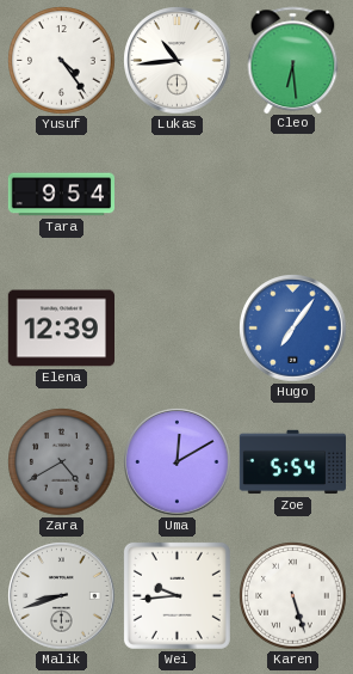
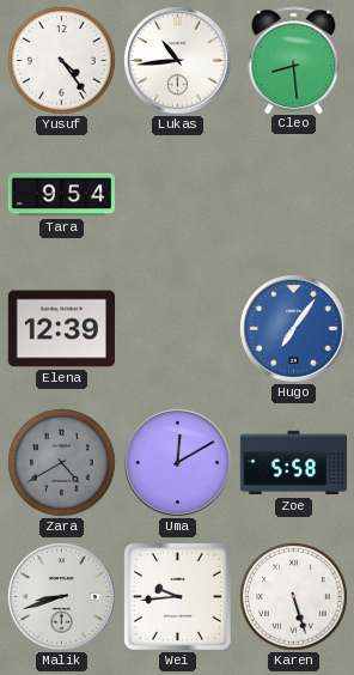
Cleo: 6:29 -> 8:29 (294, 60)
Zoe: 5:54 -> 5:58 (294, 463)
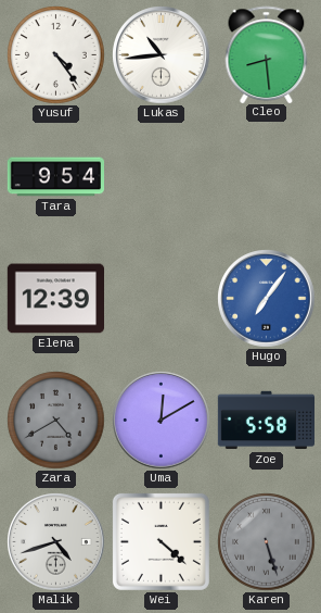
Malik: 8:42 -> 4:42 (56, 542)
Wei: 9:44 -> 4:22 (160, 541)
Karen dial: white -> grey (267, 542)
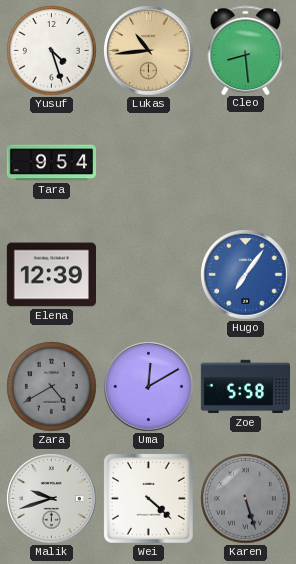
Yusuf: 4:24 -> 4:27 (52, 51)
Lukas dial: white -> champagne (149, 51)
Malik: 4:42 -> 9:42 (52, 499)
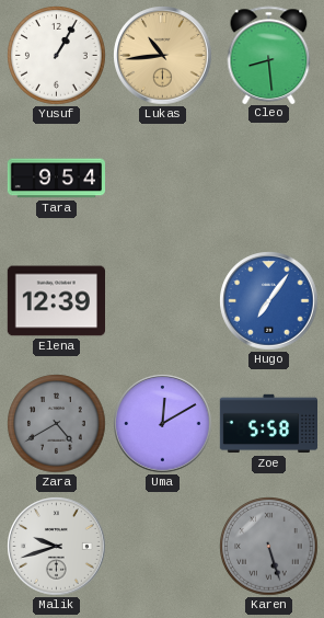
Yusuf: 4:27 -> 1:05 (57, 56)
Wei: 4:22 -> none (148, 498)
